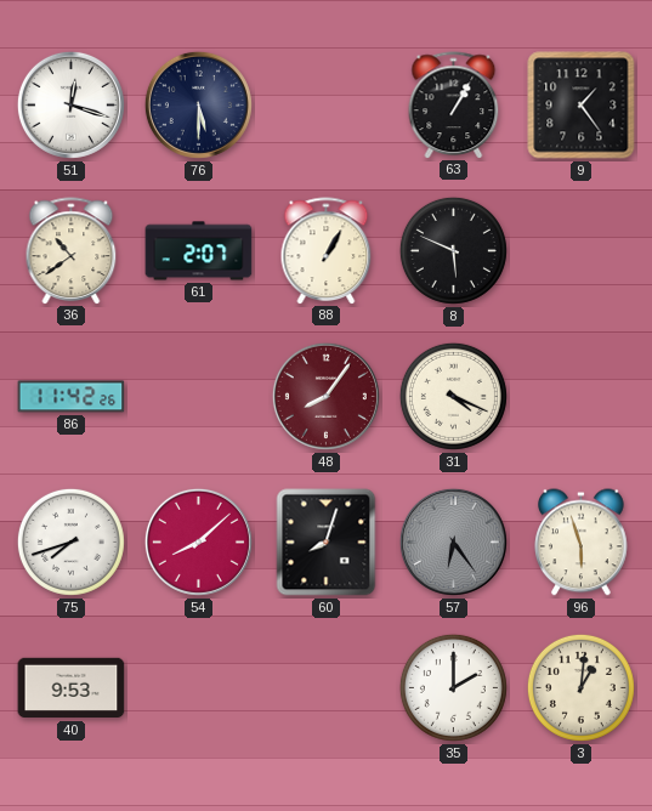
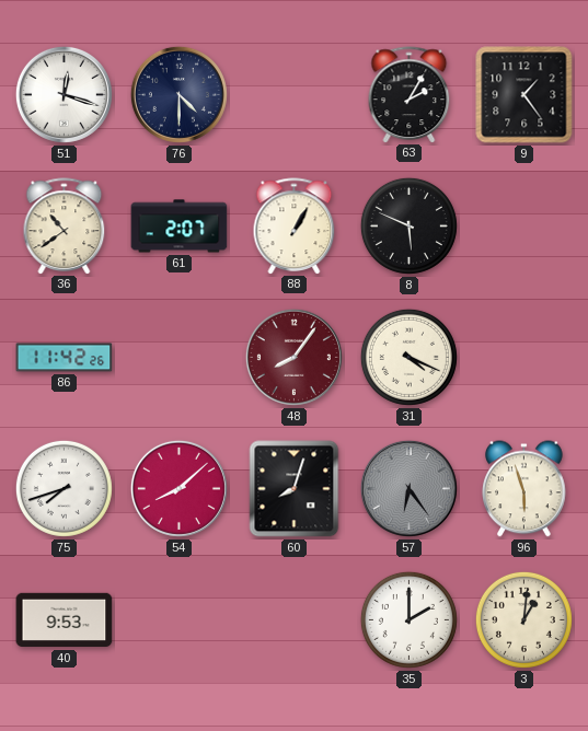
76: 5:30 -> 4:30 (178, 94)
63: 1:05 -> 2:05 (410, 94)
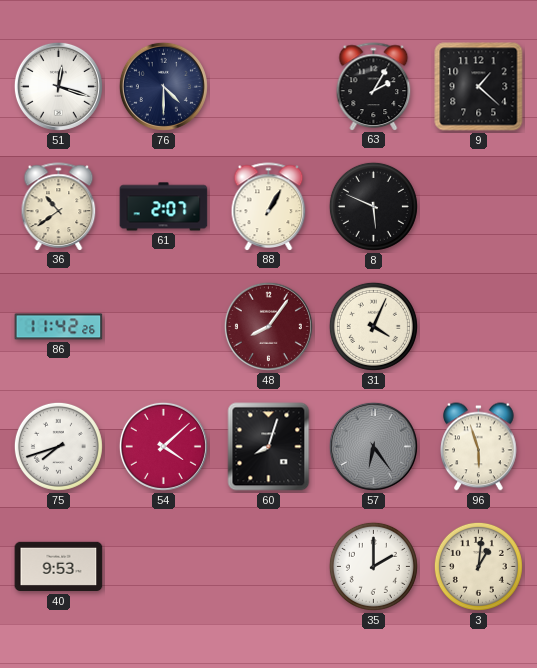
9: 1:24 -> 1:22 (479, 87)
31: 4:19 -> 4:04 (373, 326)
54: 8:08 -> 4:08 (163, 446)
